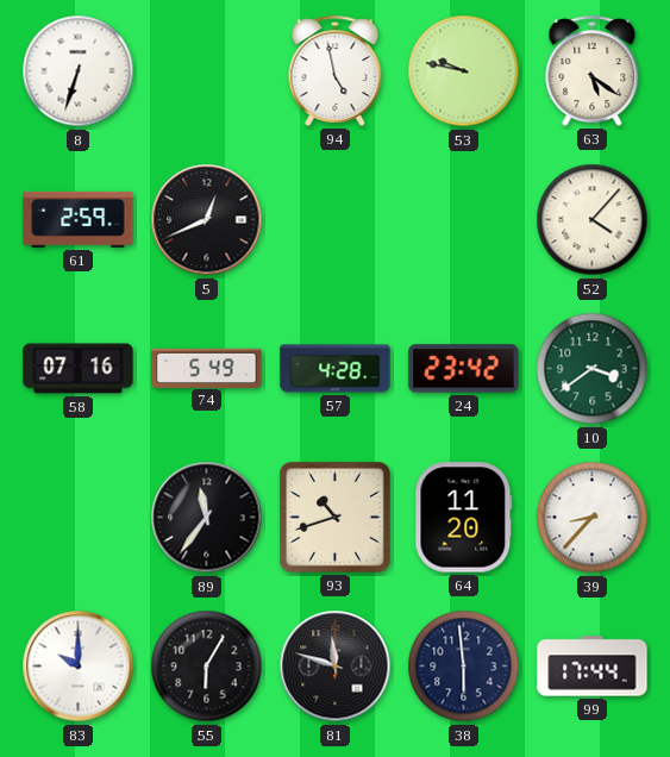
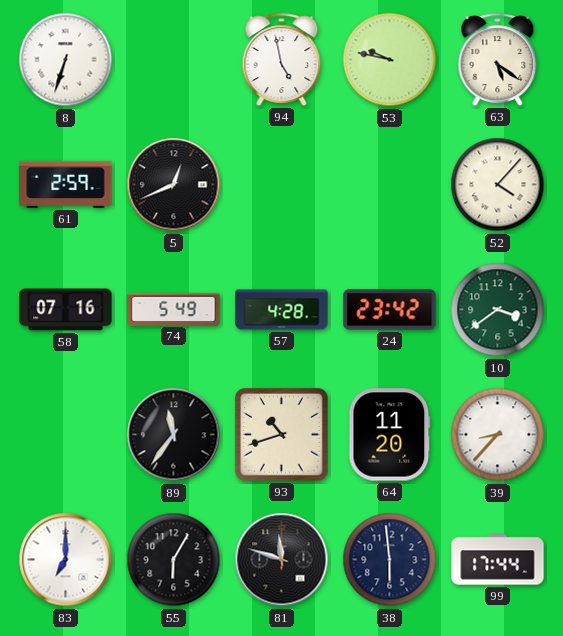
83: 10:00 -> 7:00 (66, 560)
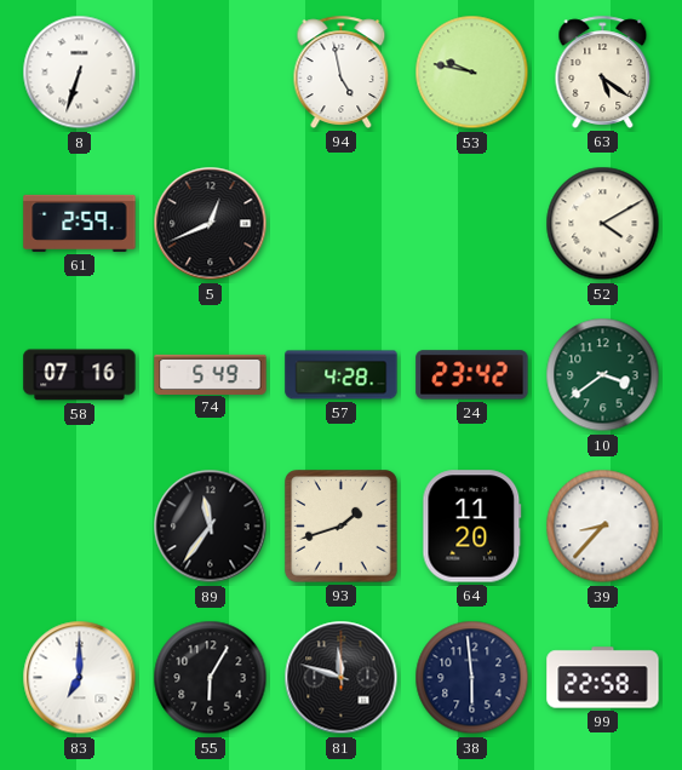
52: 4:07 -> 4:10 (603, 224)
93: 10:42 -> 1:42 (342, 527)
99: 17:44 -> 22:58 (603, 678)
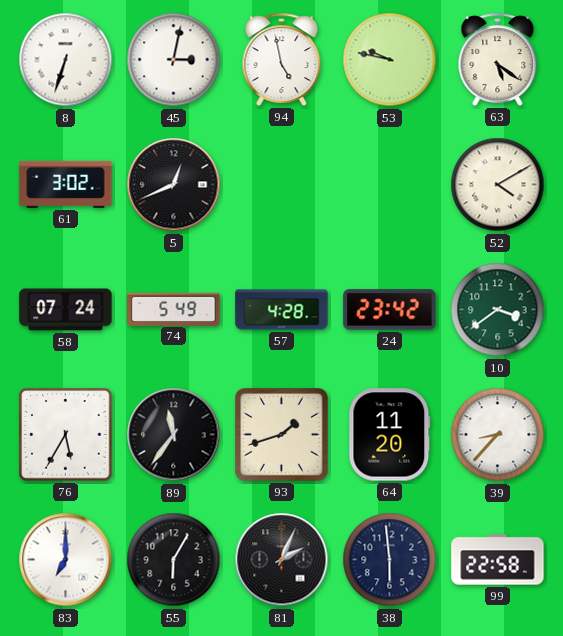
45: none -> 3:02 (174, 60)
61: 2:59 -> 3:02 (66, 184)
58: 07:16 -> 07:24 (66, 310)
76: none -> 5:35 (66, 435)
81: 11:48 -> 2:04 (282, 560)
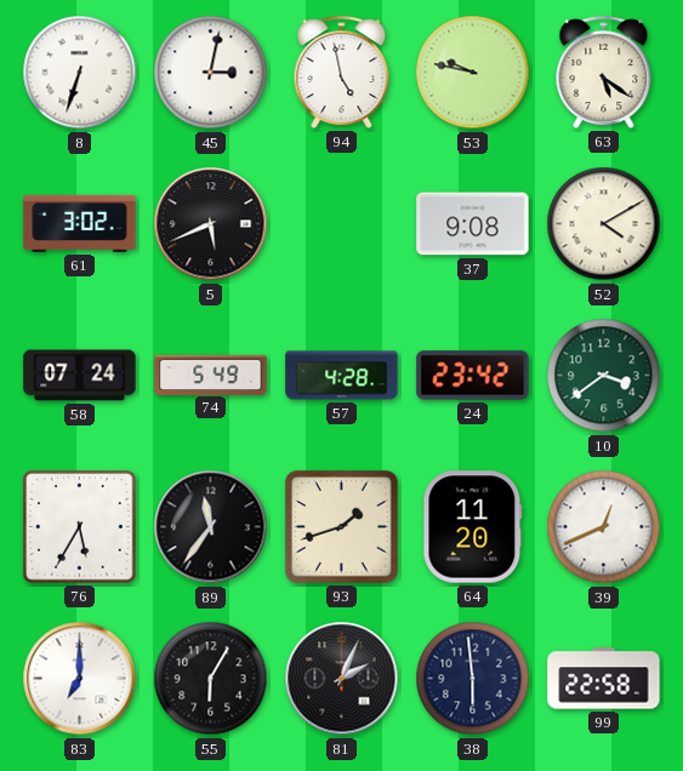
5: 12:41 -> 5:41 (211, 224)
37: none -> 9:08 (473, 224)
39: 8:37 -> 12:41 (604, 527)
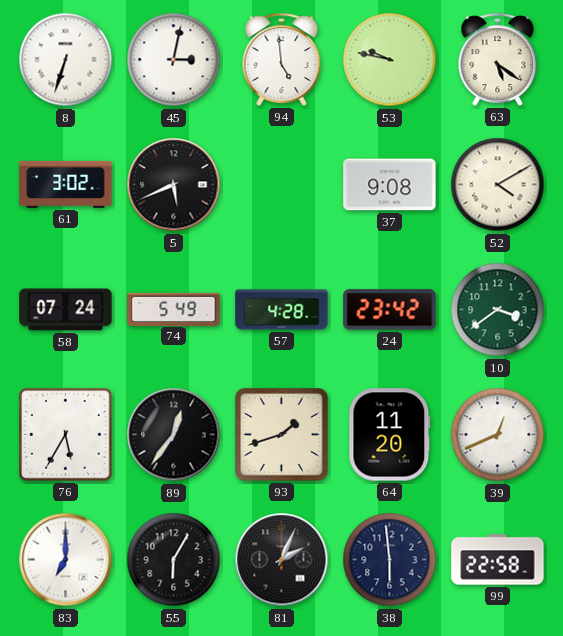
94: 4:58 -> 4:59 (282, 59)
89: 11:36 -> 12:36 (174, 435)
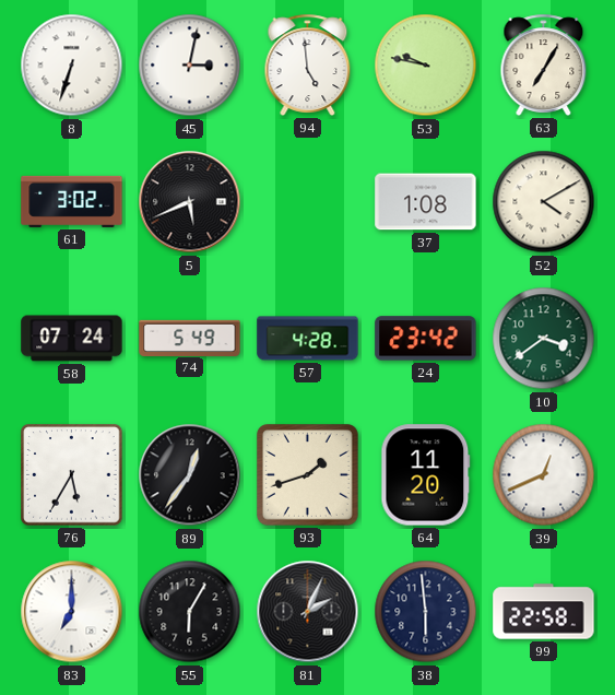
63: 5:21 -> 7:05 (544, 64)
37: 9:08 -> 1:08 (426, 202)
